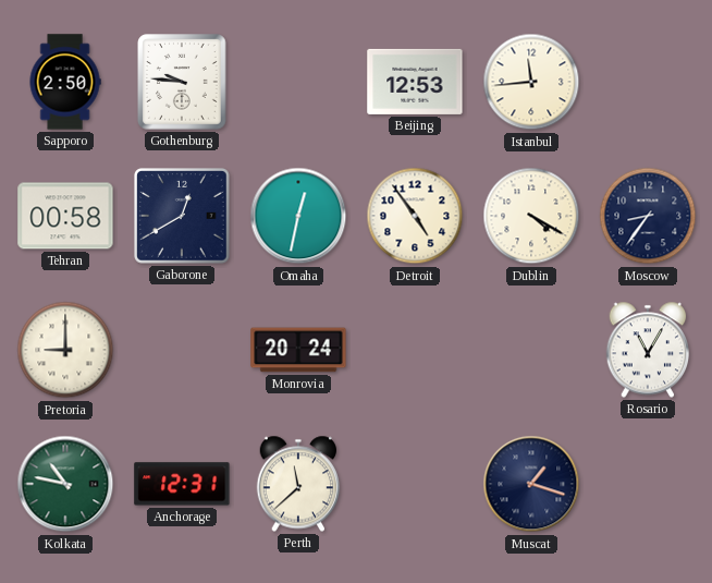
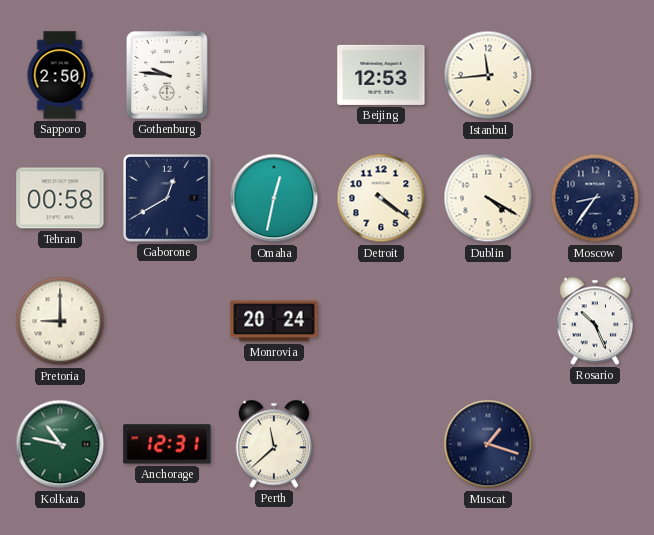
Detroit: 4:54 -> 4:21 (381, 198)
Rosario: 11:05 -> 10:26 (595, 321)
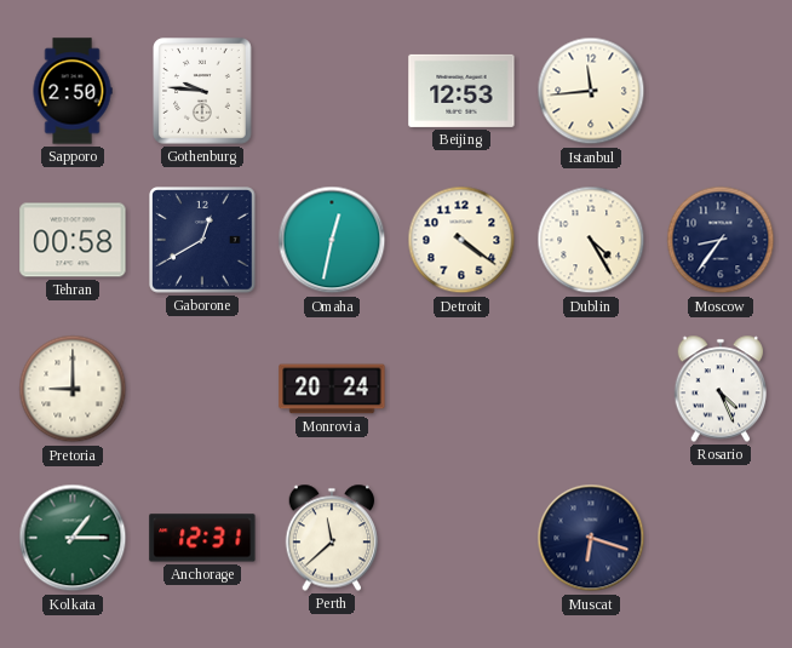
Dublin: 4:20 -> 4:25 (591, 240)
Rosario: 10:26 -> 4:26 (721, 389)
Kolkata: 10:47 -> 1:15 (73, 538)
Muscat: 1:18 -> 6:18 (591, 538)
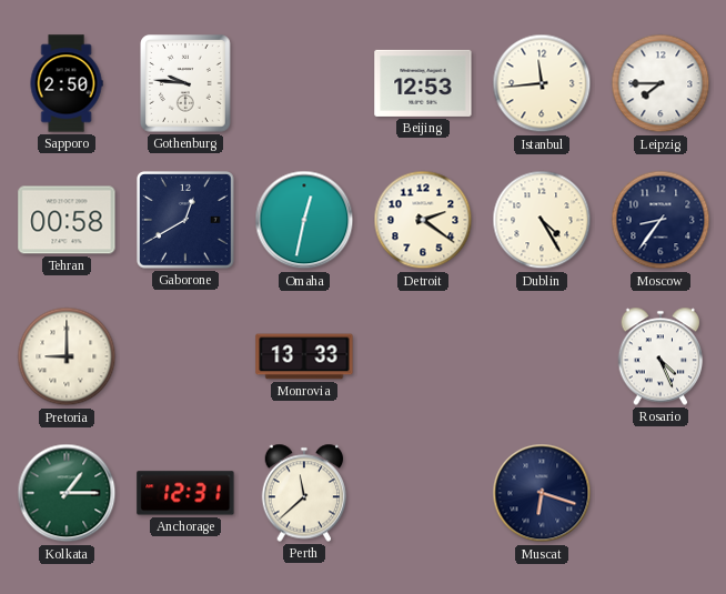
Leipzig: none -> 7:45 (661, 83)
Detroit: 4:21 -> 2:21 (423, 220)
Monrovia: 20:24 -> 13:33 (304, 356)
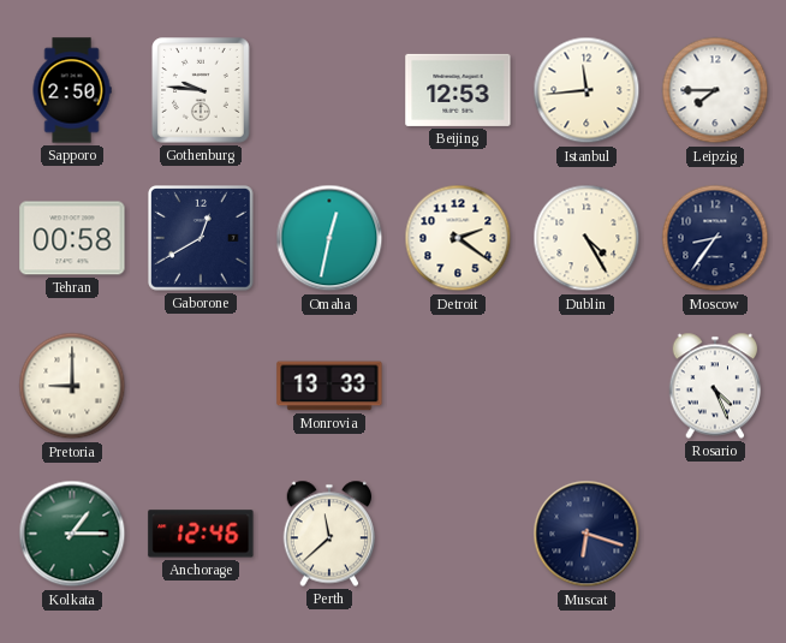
Anchorage: 12:31 -> 12:46 (201, 534)
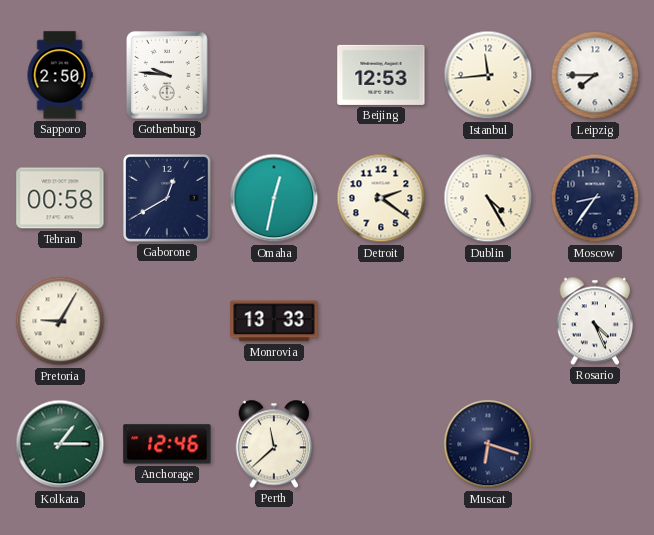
Pretoria: 9:00 -> 9:05 (60, 321)
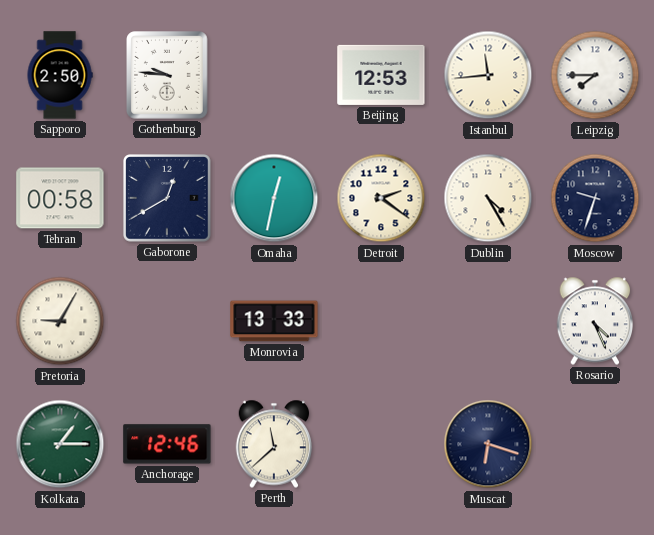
Moscow: 8:36 -> 9:33 (595, 198)
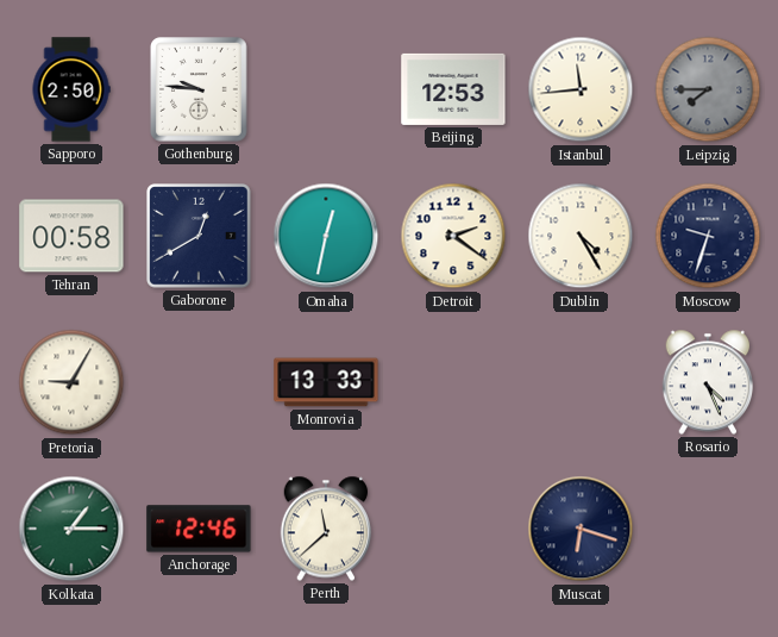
Leipzig dial: white -> grey (708, 89)
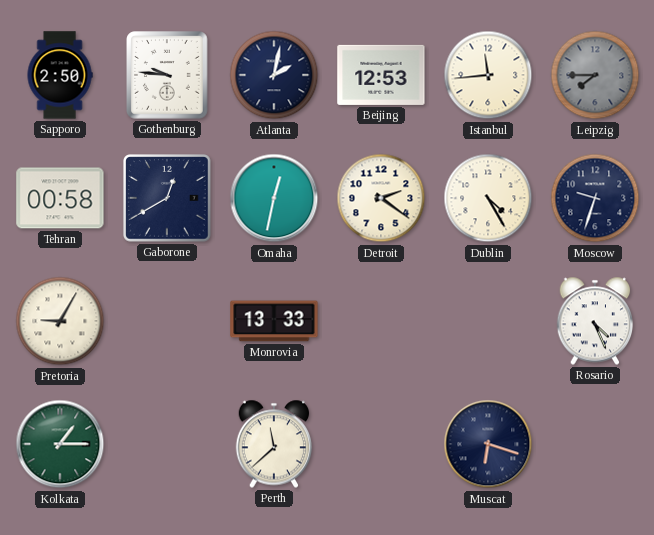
Atlanta: none -> 2:02 (274, 75)
Anchorage: 12:46 -> none (199, 529)
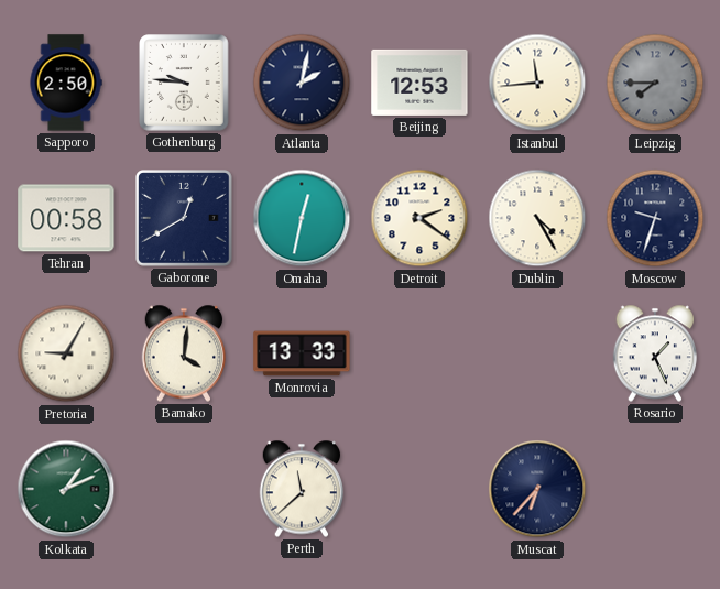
Bamako: none -> 4:01 (184, 353)
Rosario: 4:26 -> 1:26 (655, 353)
Kolkata: 1:15 -> 1:11 (66, 489)
Muscat: 6:18 -> 6:37 (537, 489)
